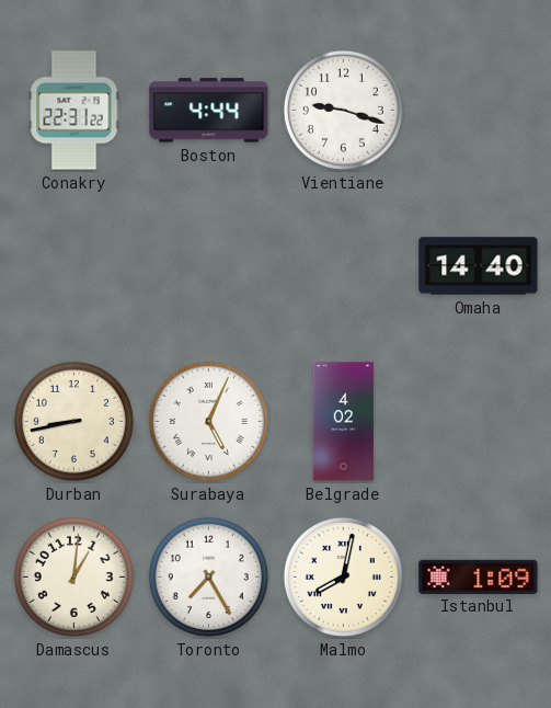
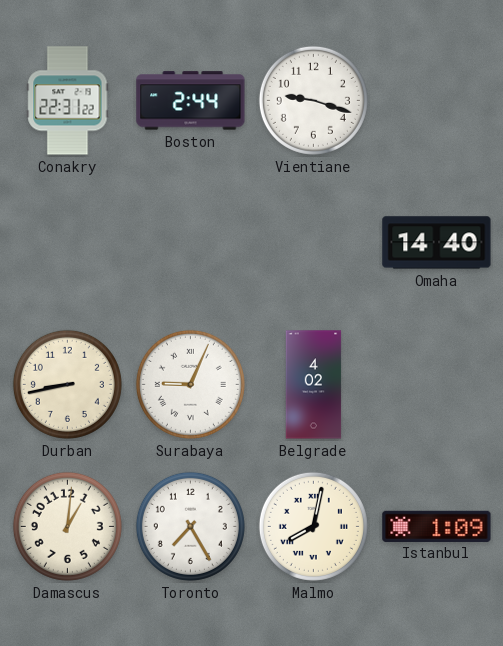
Boston: 4:44 -> 2:44 (191, 101)
Surabaya: 5:04 -> 9:04 (190, 384)
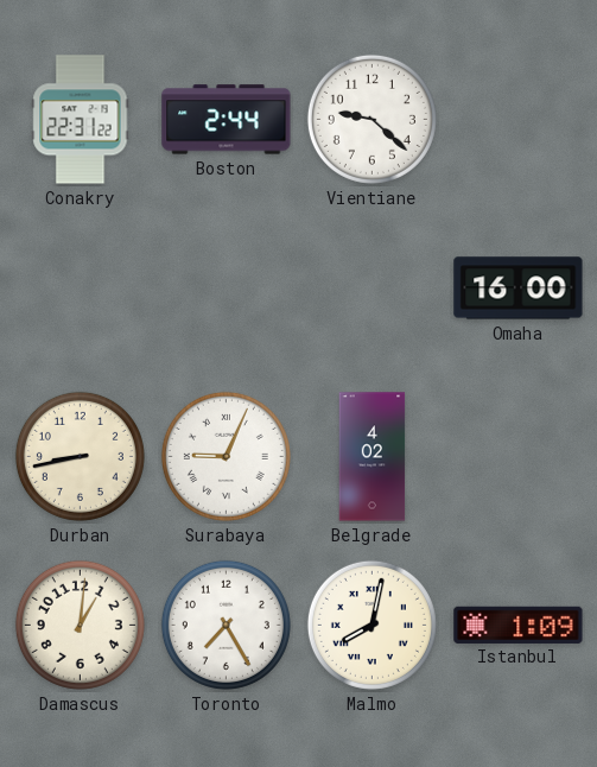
Vientiane: 9:18 -> 9:22 (371, 119)
Omaha: 14:40 -> 16:00 (519, 289)
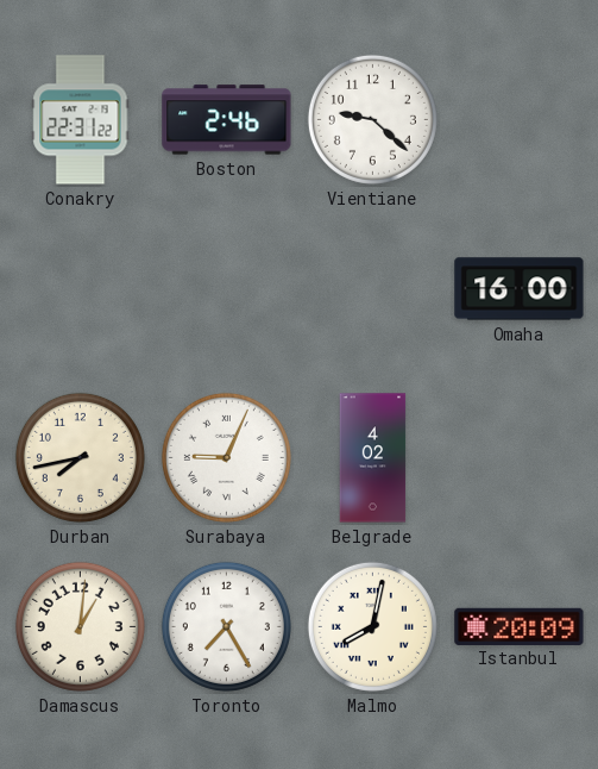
Boston: 2:44 -> 2:46 (227, 120)
Durban: 8:43 -> 7:43 (80, 457)
Istanbul: 1:09 -> 20:09 (520, 626)
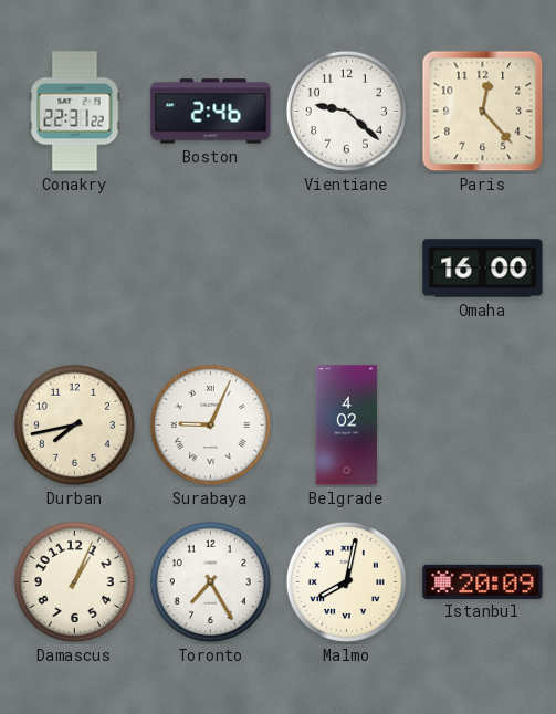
Paris: none -> 12:23 (483, 112)
Damascus: 1:01 -> 1:04 (74, 581)
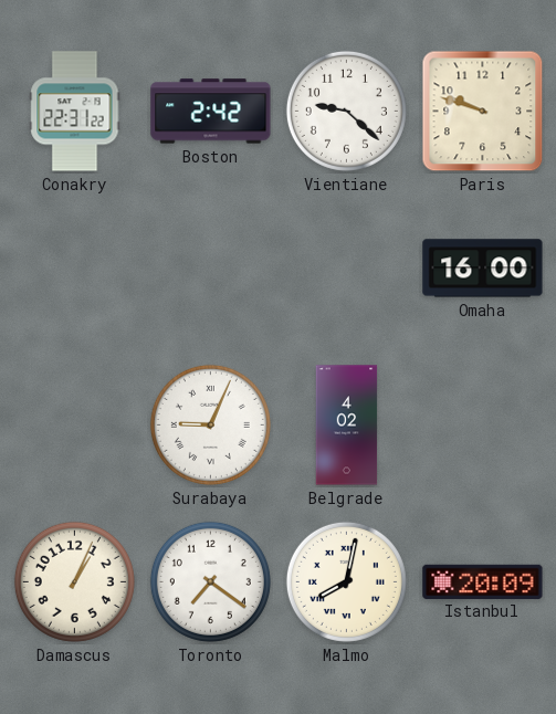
Boston: 2:46 -> 2:42 (211, 112)
Paris: 12:23 -> 9:48 (483, 112)
Durban: 7:43 -> none (74, 424)
Toronto: 7:25 -> 7:21 (210, 581)
